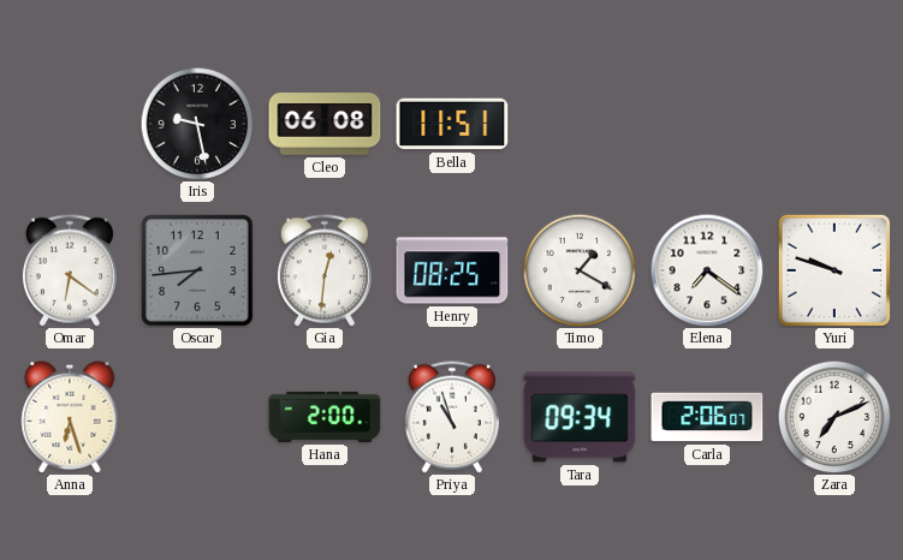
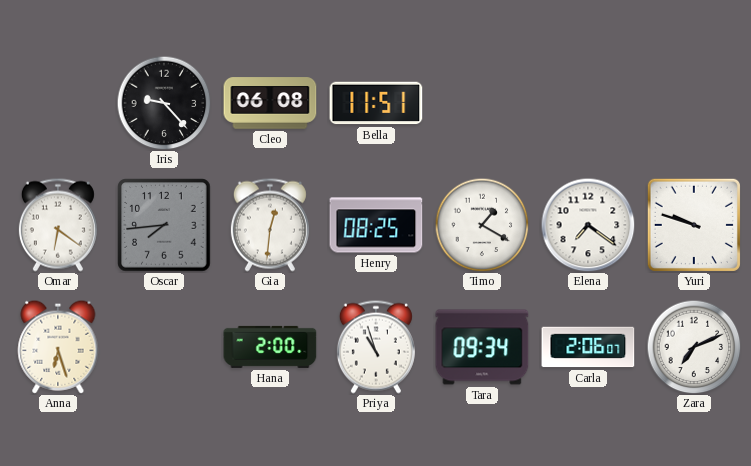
Iris: 9:28 -> 9:23 (164, 103)
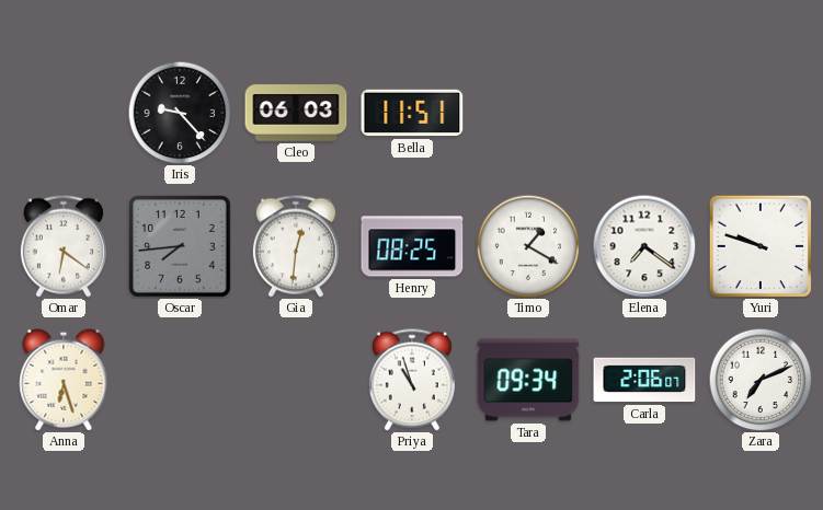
Cleo: 06:08 -> 06:03 (296, 113)
Hana: 2:00 -> none (270, 347)
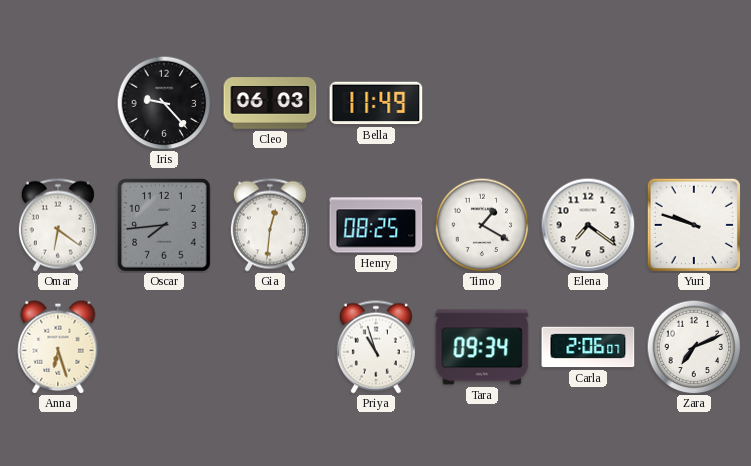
Bella: 11:51 -> 11:49 (376, 103)
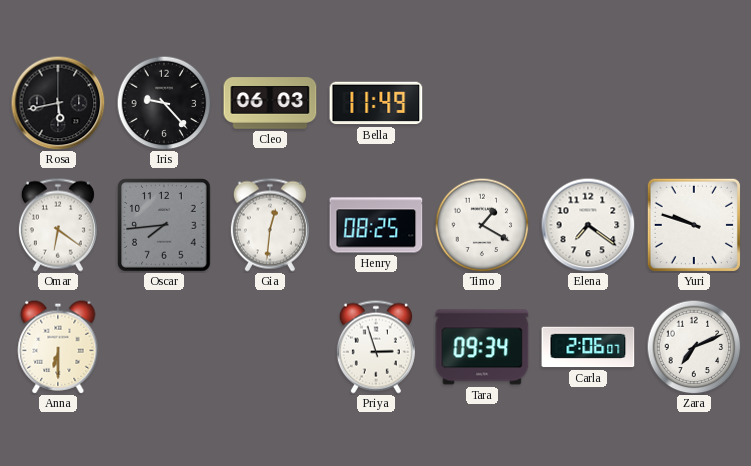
Rosa: none -> 5:43 (58, 103)
Anna: 6:27 -> 6:30 (58, 347)
Priya: 10:57 -> 2:57 (376, 347)
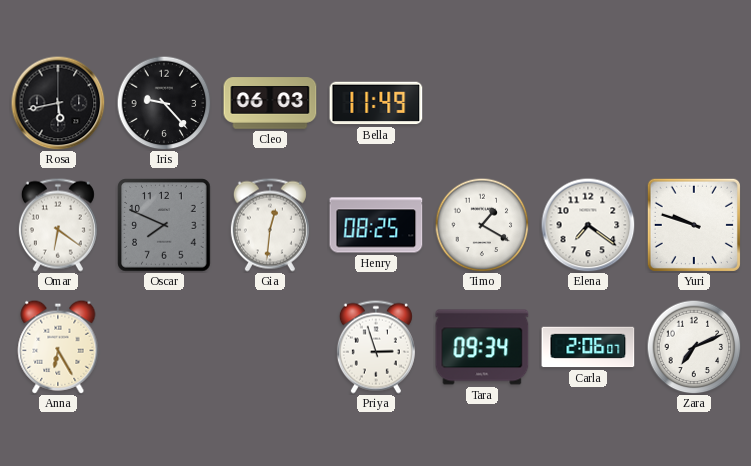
Oscar: 7:44 -> 7:49 (164, 225)
Anna: 6:30 -> 6:25 (58, 347)
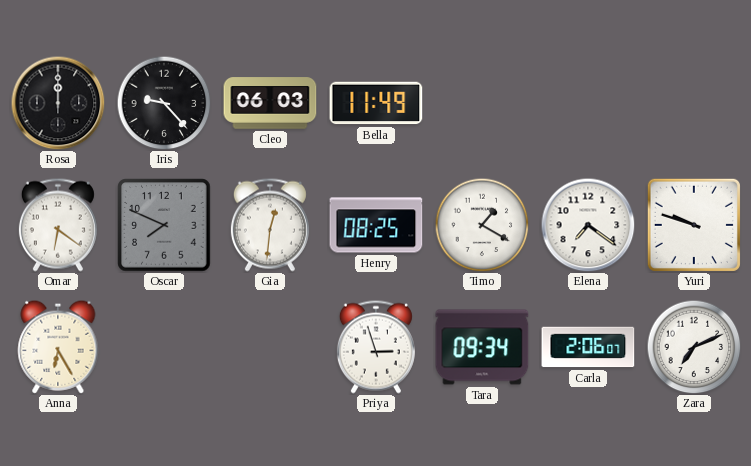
Rosa: 5:43 -> 12:00 (58, 103)
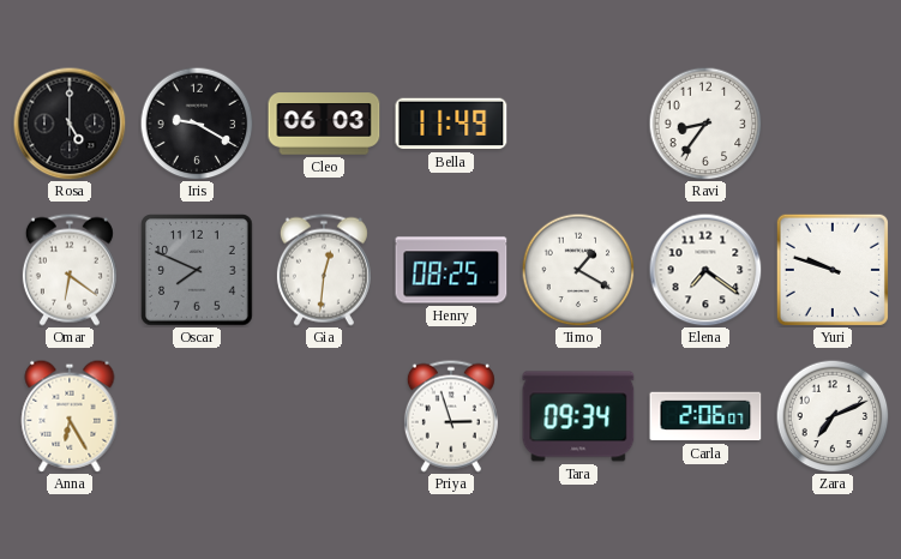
Rosa: 12:00 -> 5:00 (70, 124)
Iris: 9:23 -> 9:20 (197, 124)
Ravi: none -> 8:36 (705, 124)
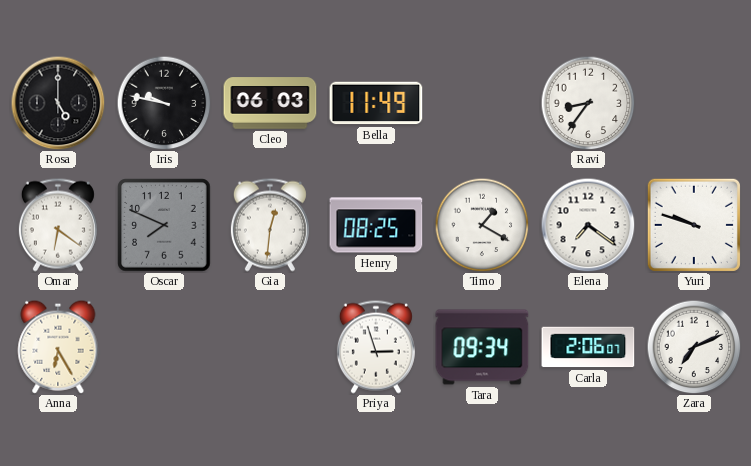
Iris: 9:20 -> 9:47 (164, 103)
